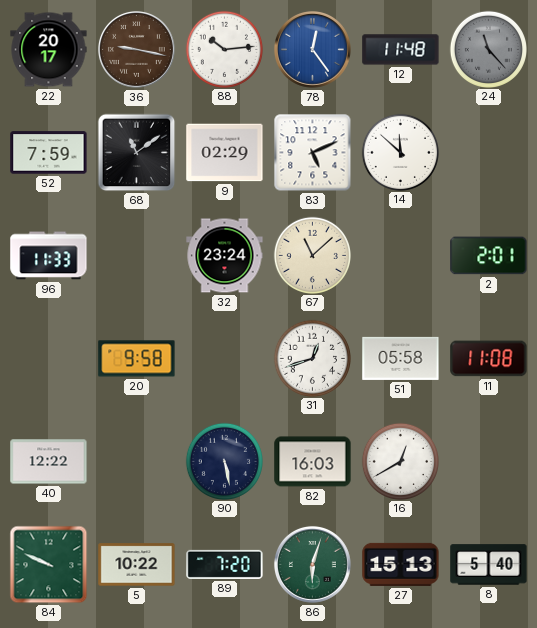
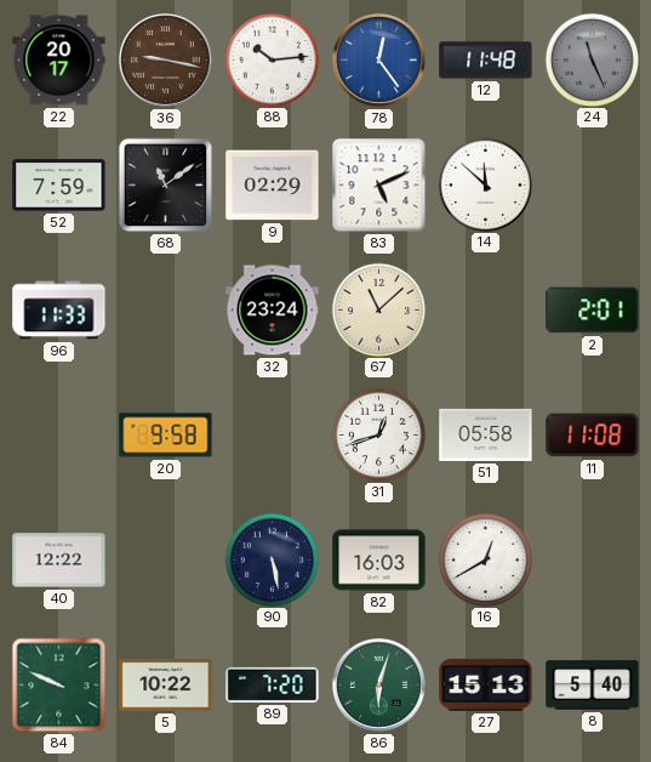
24: 11:23 -> 11:26 (592, 59)
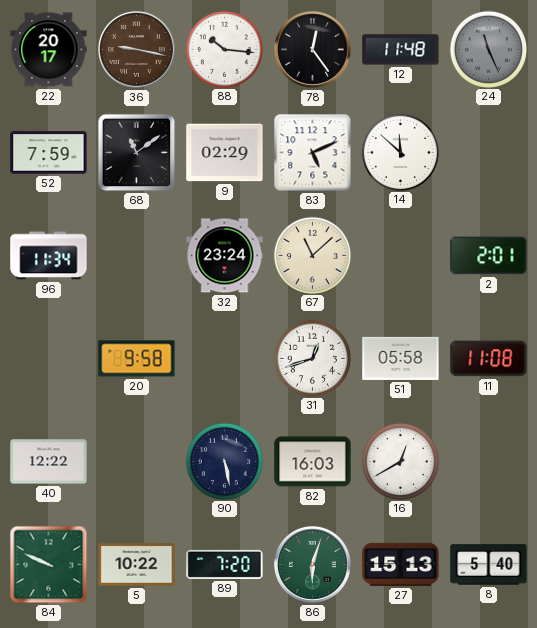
88: 10:14 -> 10:16 (224, 49)
78 dial: blue -> black (312, 50)
96: 11:33 -> 11:34 (49, 256)
